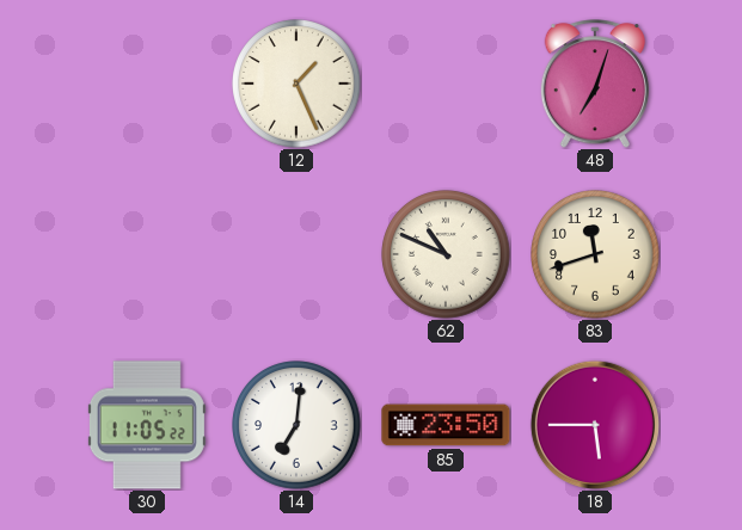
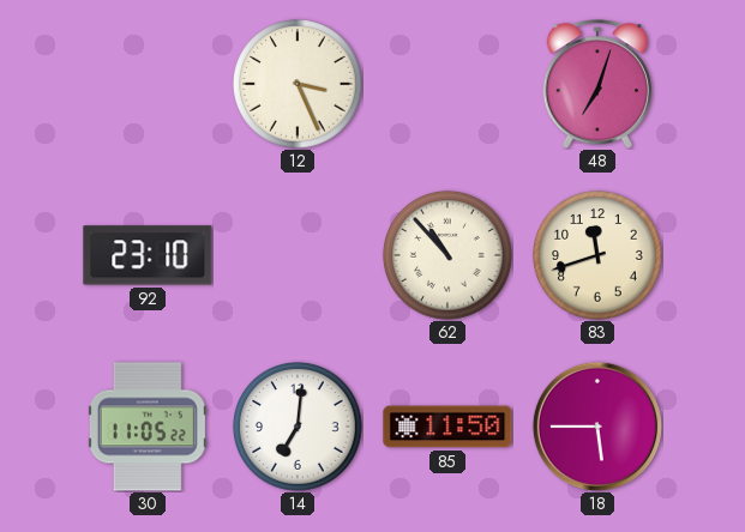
12: 1:26 -> 3:26 (298, 84)
92: none -> 23:10 (148, 255)
62: 10:49 -> 10:53 (447, 255)
85: 23:50 -> 11:50 (447, 427)
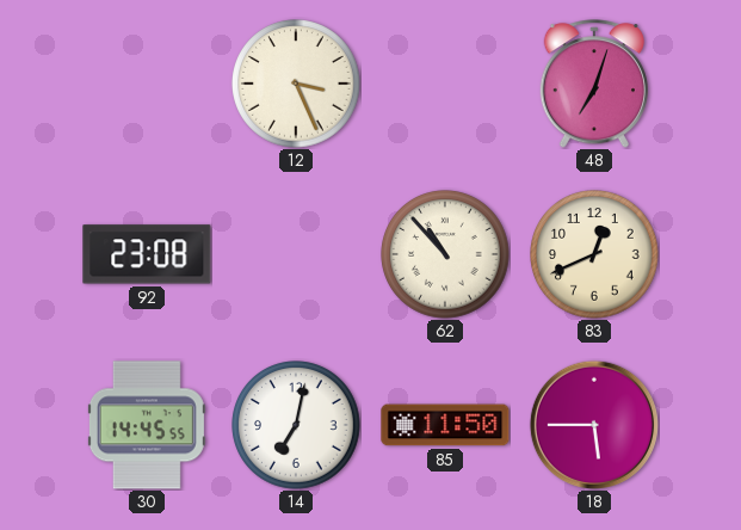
92: 23:10 -> 23:08 (147, 254)
83: 11:42 -> 12:41 (594, 254)
30: 11:05 -> 14:45 (147, 425)
14: 7:01 -> 7:02 (296, 425)
